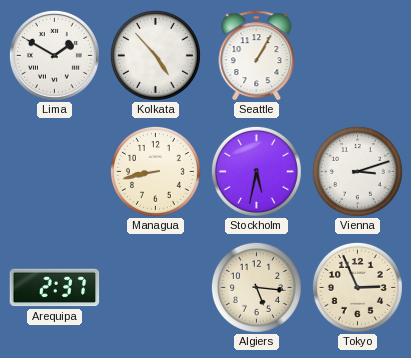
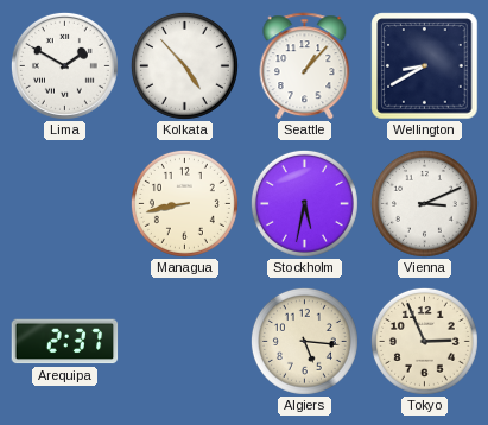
Seattle: 1:05 -> 1:07 (305, 66)
Wellington: none -> 8:40 (425, 66)
Vienna: 3:12 -> 3:11 (424, 203)
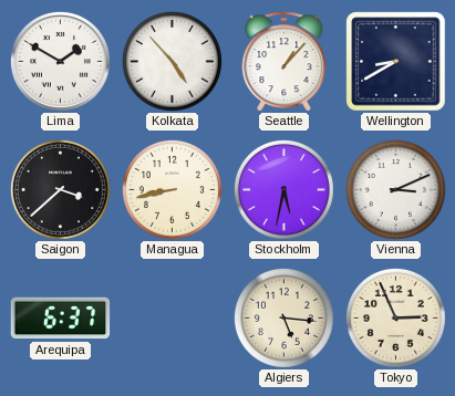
Saigon: none -> 3:38 (60, 189)
Arequipa: 2:37 -> 6:37 (61, 319)
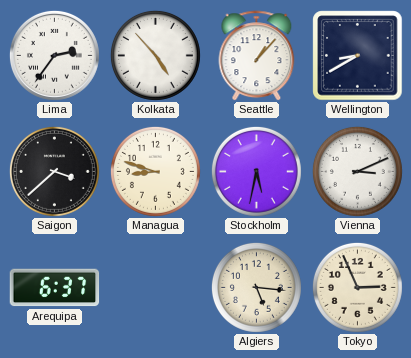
Lima: 1:50 -> 2:36 (54, 55)
Managua: 8:43 -> 8:48 (155, 171)
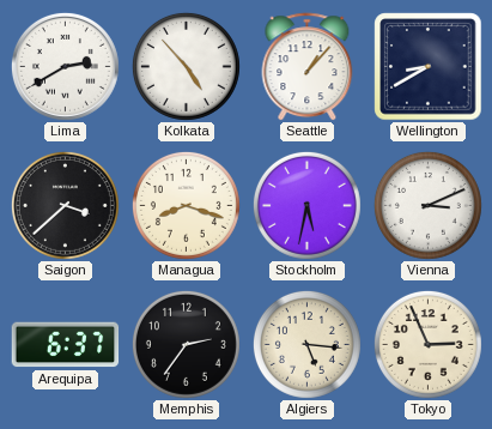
Lima: 2:36 -> 2:40 (65, 66)
Managua: 8:48 -> 8:18 (186, 205)
Memphis: none -> 2:36 (186, 344)
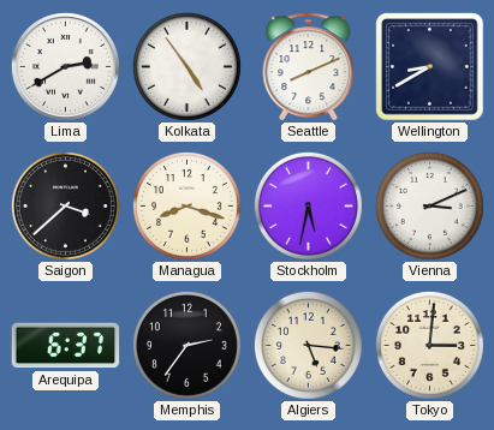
Kolkata: 4:53 -> 4:54 (186, 66)
Seattle: 1:07 -> 8:11 (309, 67)
Tokyo: 2:56 -> 3:01 (429, 345)
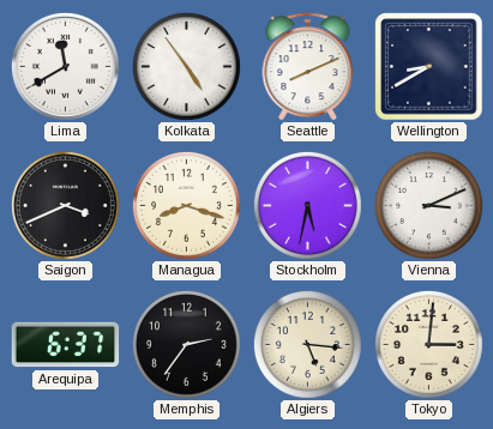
Lima: 2:40 -> 11:40 (65, 66)
Saigon: 3:38 -> 3:41 (65, 205)
